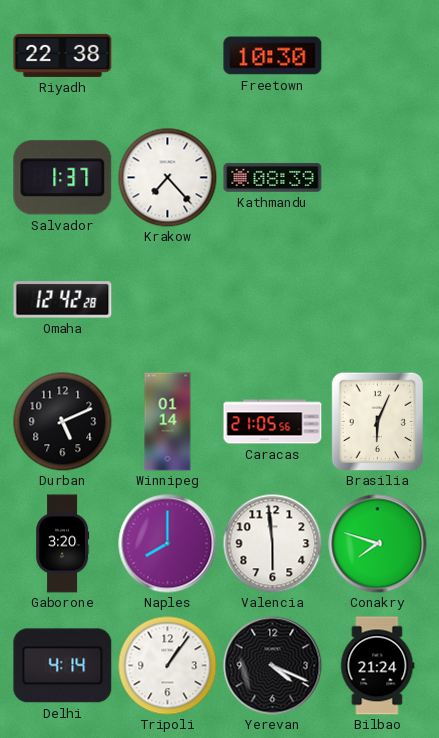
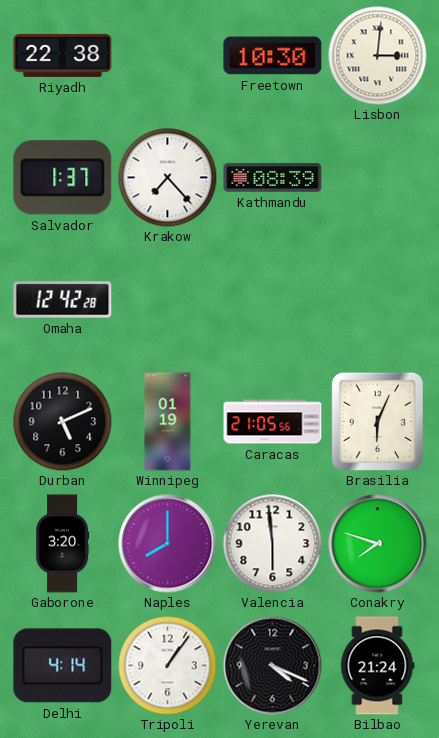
Lisbon: none -> 3:01 (378, 56)
Winnipeg: 01:14 -> 01:19 (168, 422)
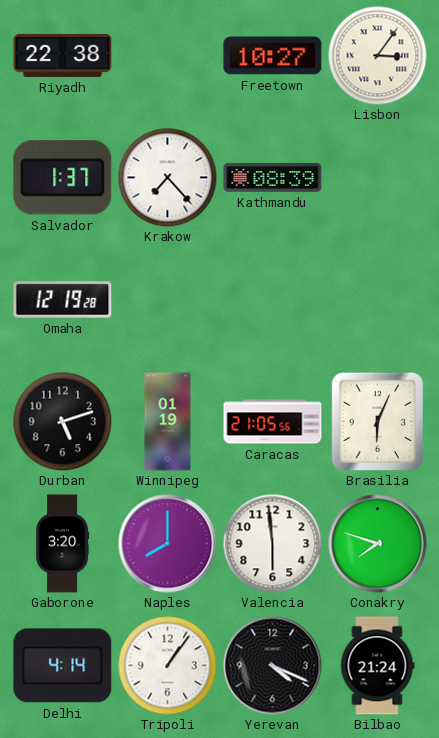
Freetown: 10:30 -> 10:27 (273, 56)
Lisbon: 3:01 -> 3:06 (378, 56)
Omaha: 12:42 -> 12:19 (63, 300)
Durban: 5:11 -> 5:12 (63, 422)
